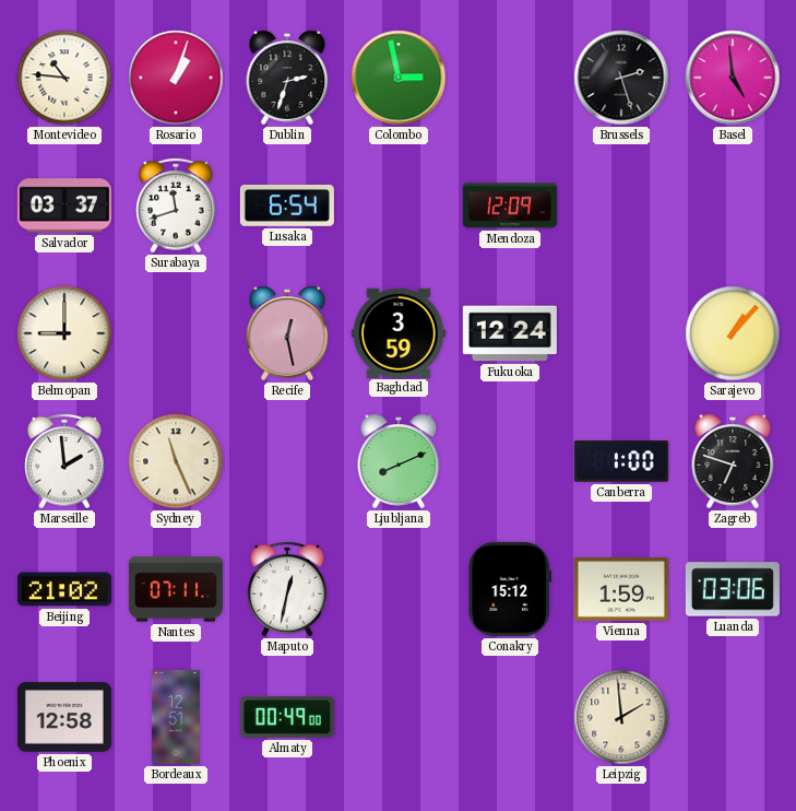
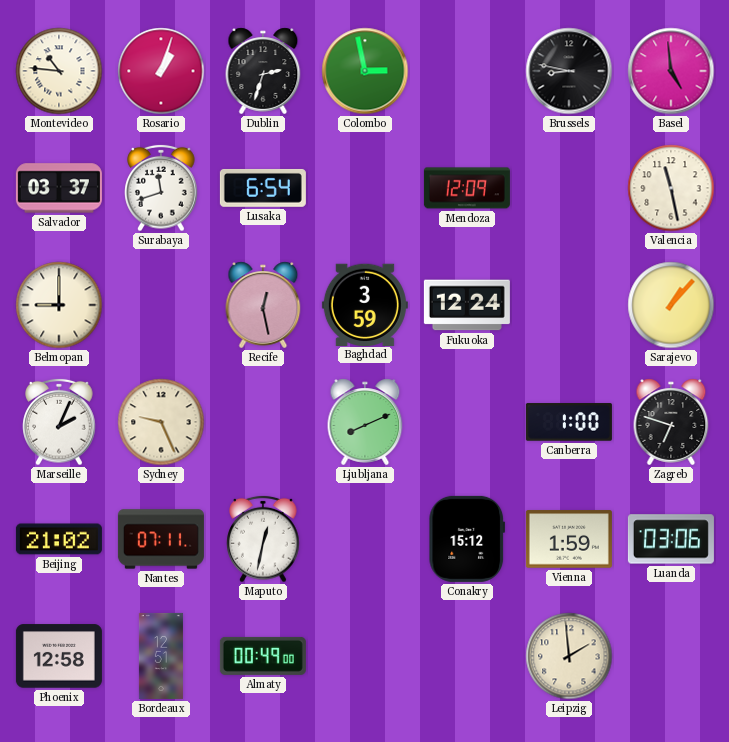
Brussels: 2:27 -> 8:47 (569, 71)
Valencia: none -> 11:28 (671, 188)
Marseille: 1:59 -> 2:04 (59, 422)
Sydney: 11:26 -> 9:26 (161, 422)
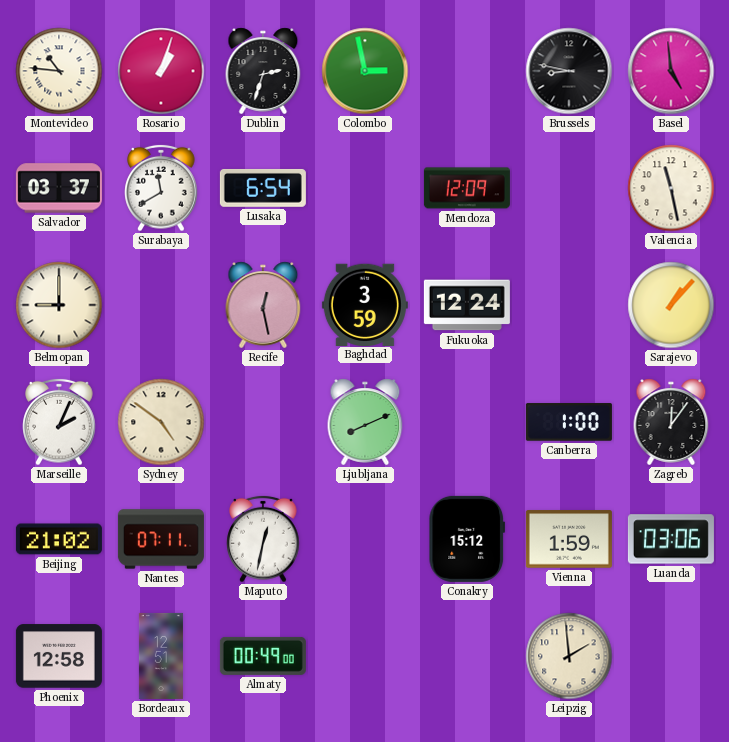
Surabaya: 11:42 -> 11:40 (161, 188)
Sydney: 9:26 -> 4:51 (161, 422)
Zagreb: 6:48 -> 12:06 (671, 422)
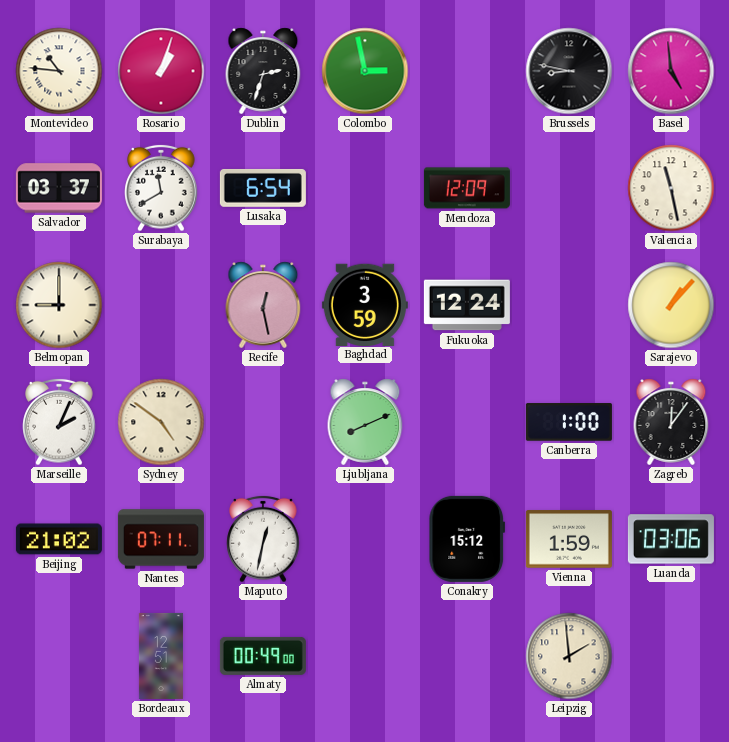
Phoenix: 12:58 -> none (59, 656)
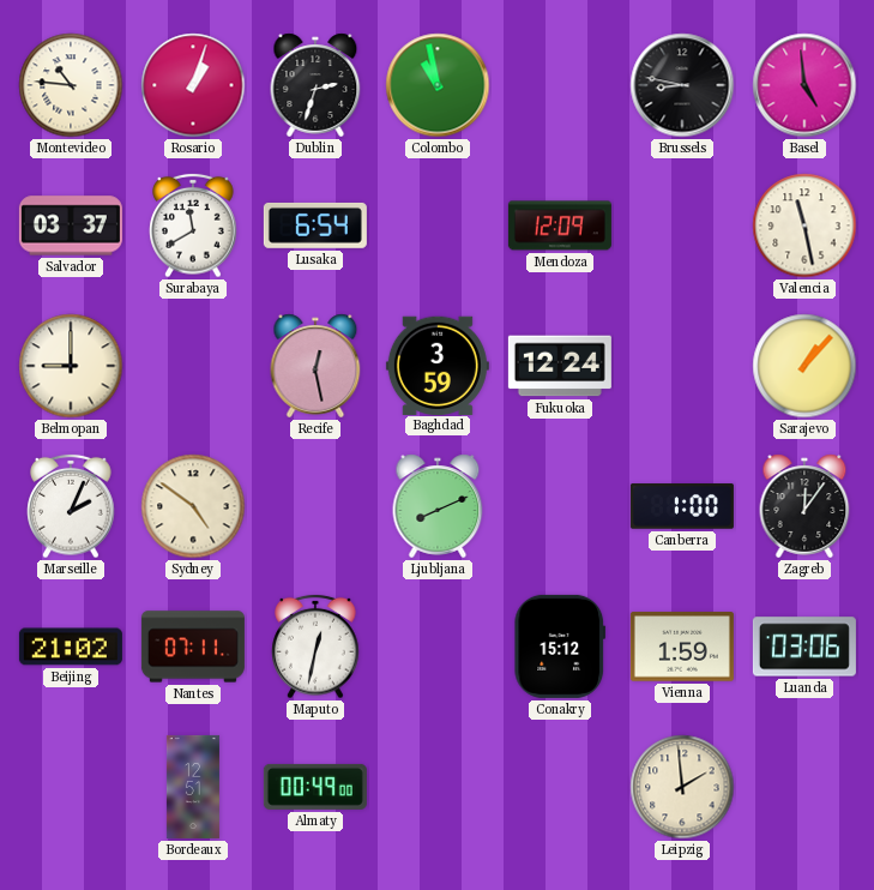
Colombo: 2:58 -> 10:58 (438, 85)
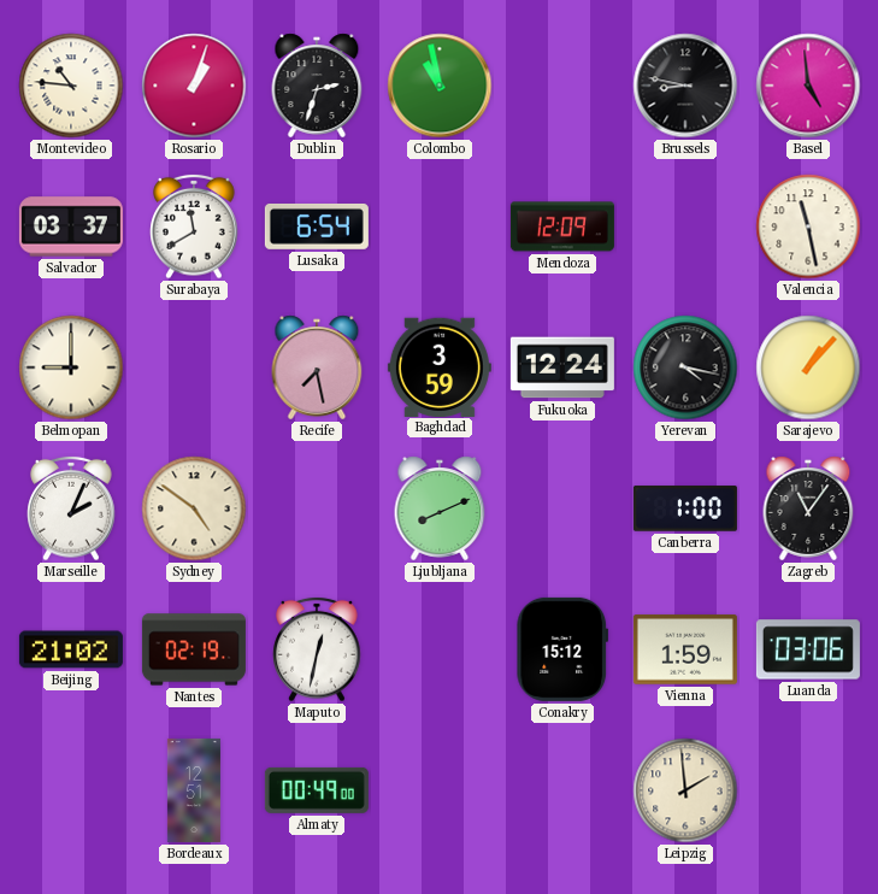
Recife: 12:28 -> 7:28 (317, 367)
Yerevan: none -> 4:17 (685, 367)
Zagreb: 12:06 -> 11:06 (808, 508)
Nantes: 07:11 -> 02:19 (194, 649)
